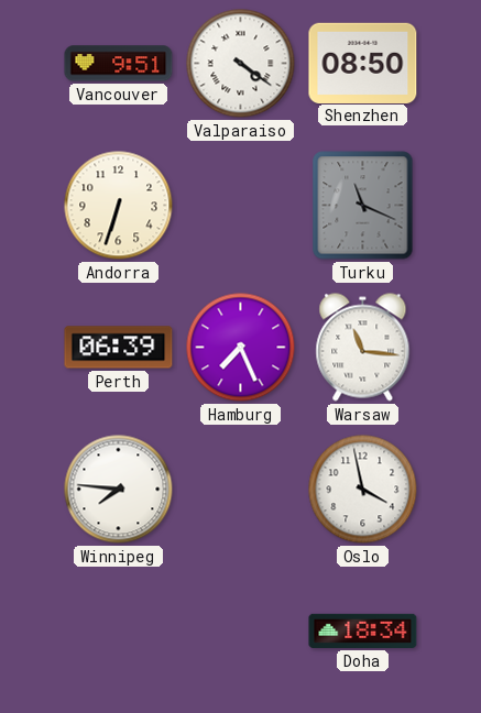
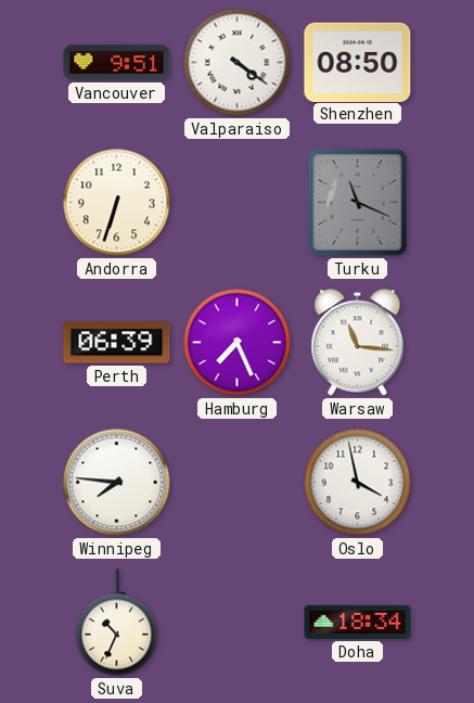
Suva: none -> 10:34 (117, 623)
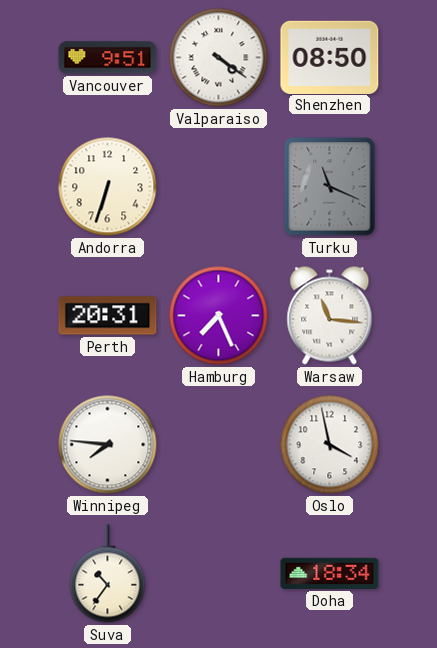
Perth: 06:39 -> 20:31 (108, 316)
Suva: 10:34 -> 10:36 (108, 574)
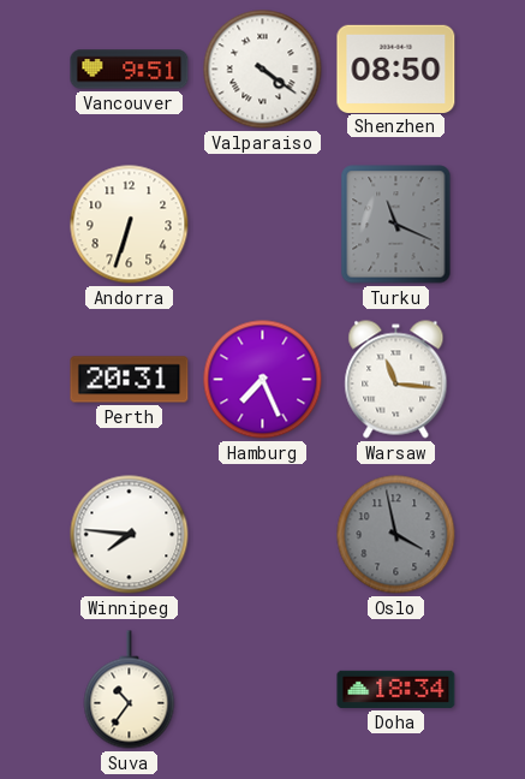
Oslo dial: white -> grey (396, 535)
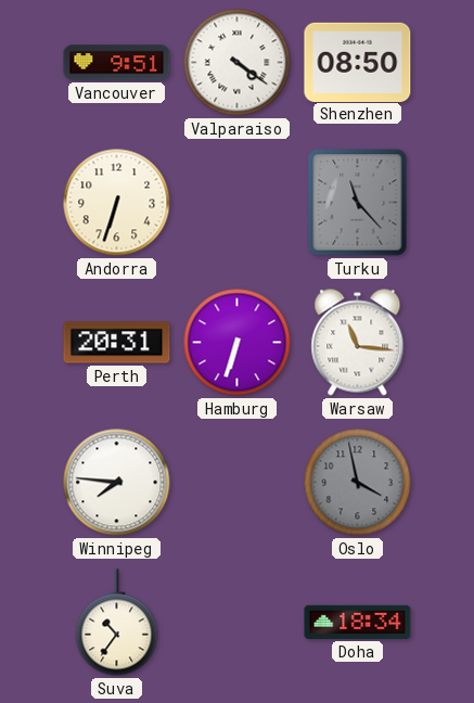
Turku: 11:19 -> 11:23 (358, 203)
Hamburg: 7:26 -> 6:33 (238, 343)
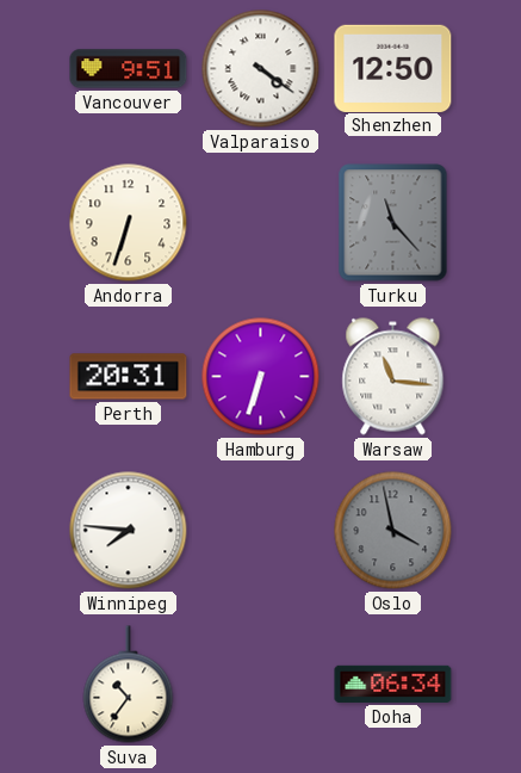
Shenzhen: 08:50 -> 12:50 (393, 68)
Doha: 18:34 -> 06:34 (393, 684)
